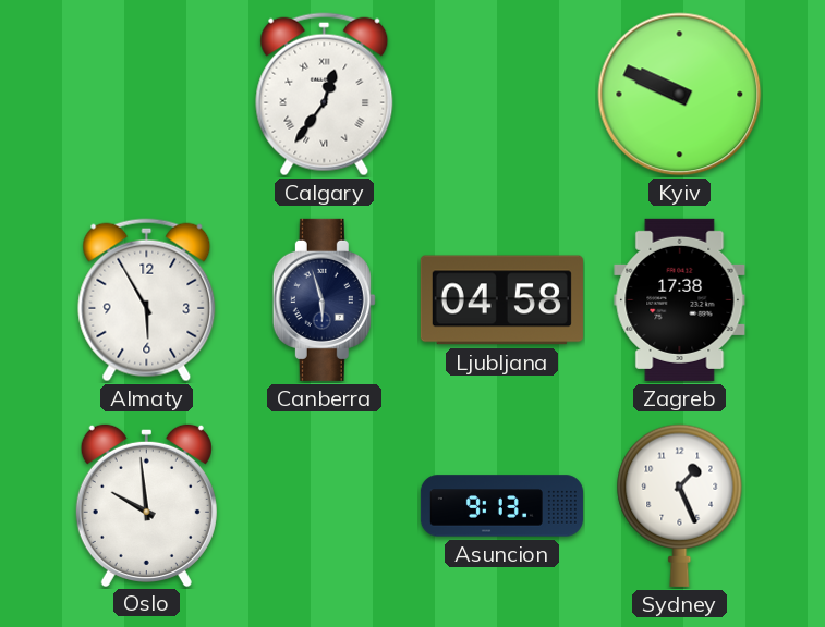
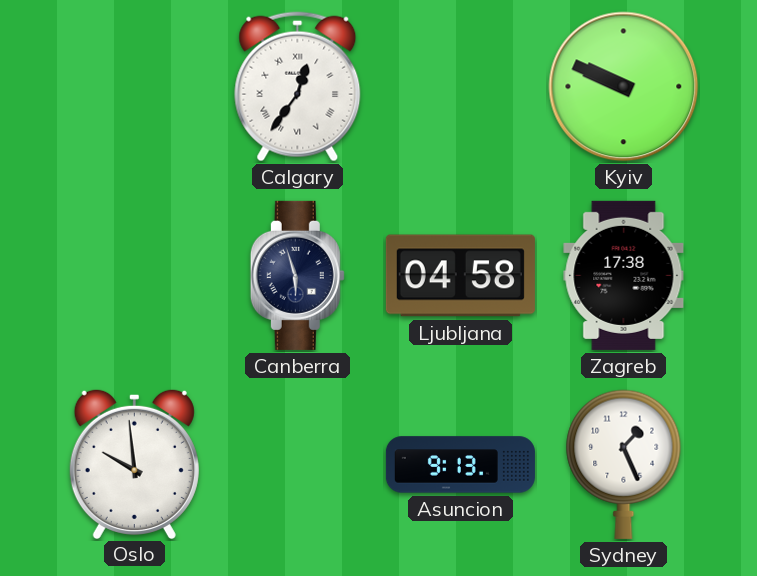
Almaty: 5:55 -> none (147, 300)
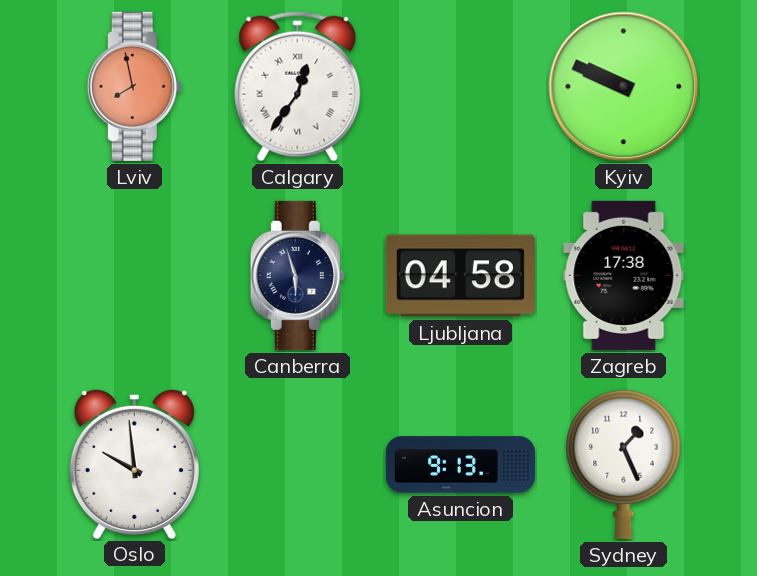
Lviv: none -> 7:58 (134, 86)
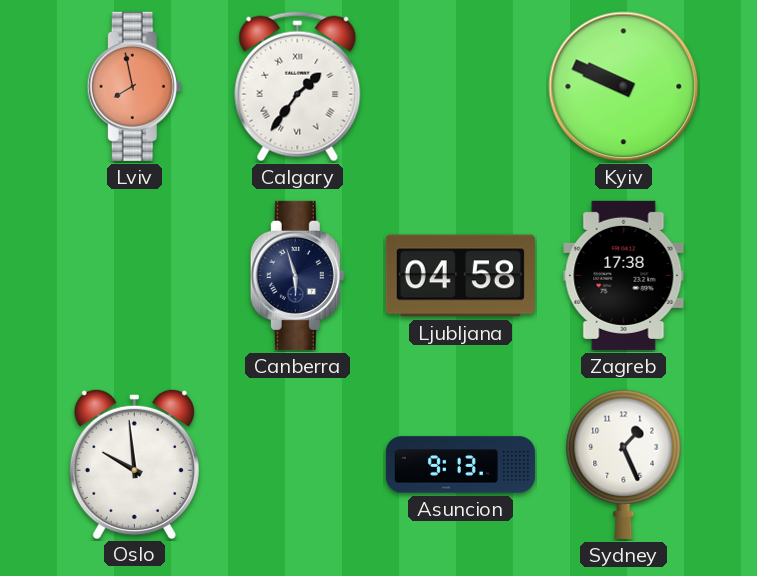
Calgary: 12:36 -> 1:36 (298, 87)
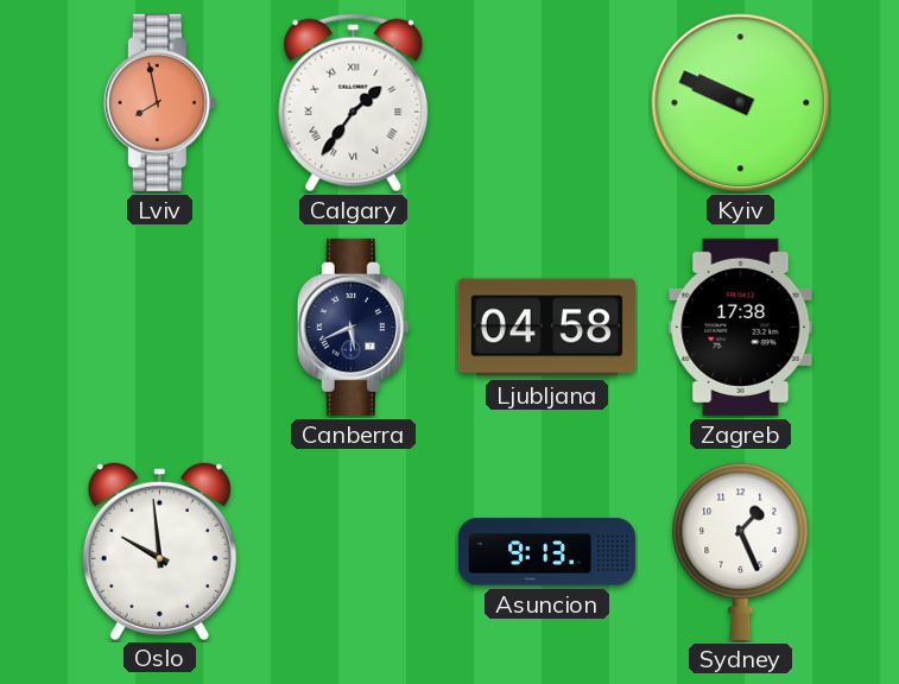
Canberra: 5:57 -> 5:41 (353, 327)
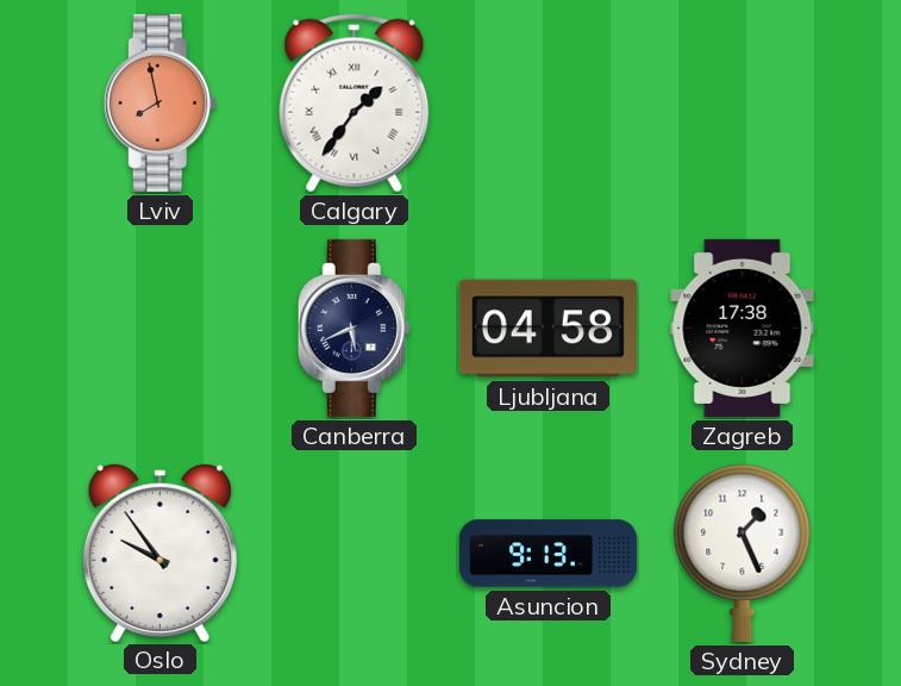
Kyiv: 9:49 -> none (741, 103)
Oslo: 9:59 -> 9:54 (159, 551)
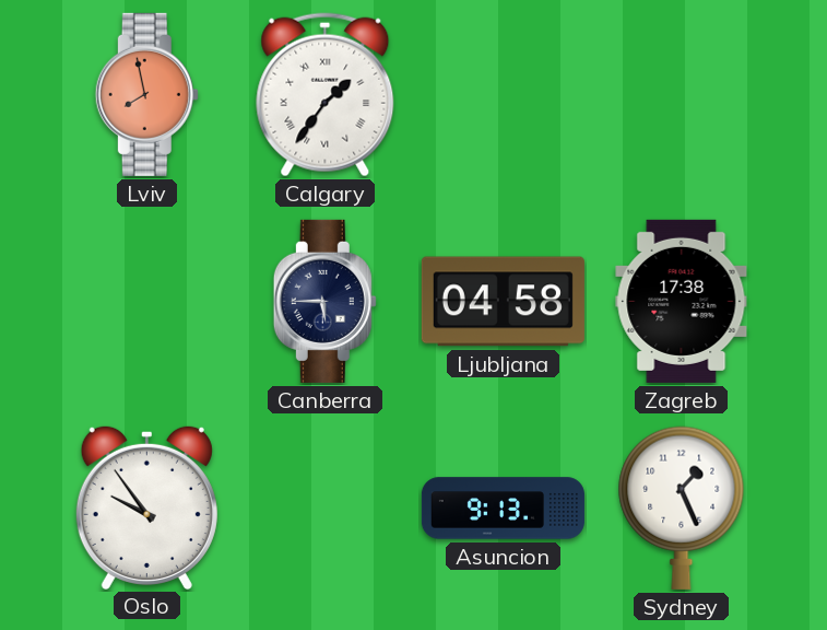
Canberra: 5:41 -> 5:45 (324, 301)
